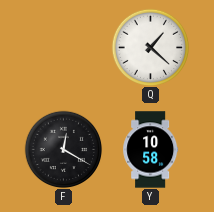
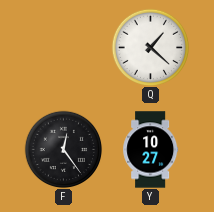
F: 12:20 -> 12:24 (63, 149)
Y: 10:58 -> 10:27 (151, 150)
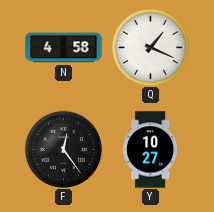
N: none -> 4:58 (64, 48)
Q: 1:22 -> 1:19 (150, 47)
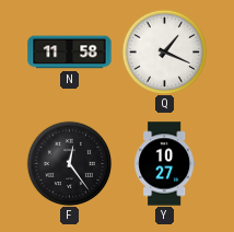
N: 4:58 -> 11:58 (70, 53)
